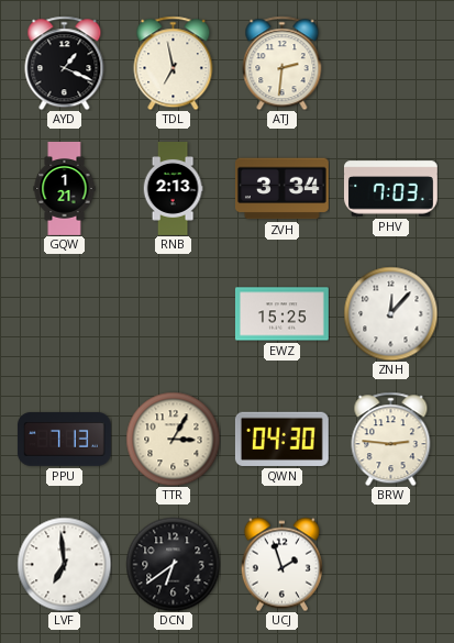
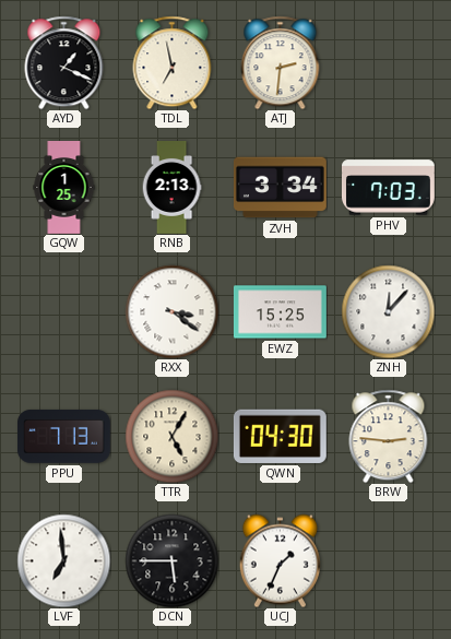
GQW: 1:21 -> 1:25 (64, 188)
RXX: none -> 3:21 (171, 311)
TTR: 3:05 -> 5:05 (171, 436)
DCN: 6:39 -> 5:45 (171, 560)
UCJ: 1:57 -> 1:34 (280, 560)
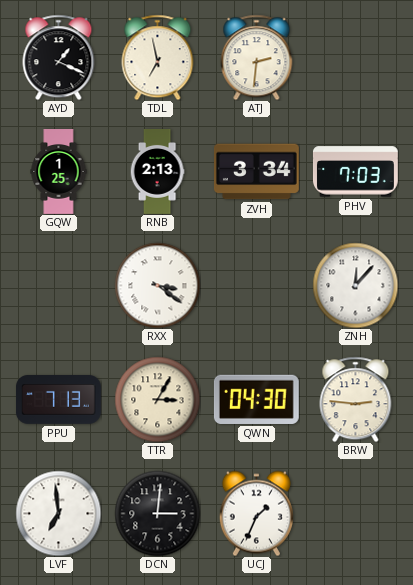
EWZ: 15:25 -> none (280, 312)
TTR: 5:05 -> 3:05 (157, 399)
DCN: 5:45 -> 3:01 (157, 513)
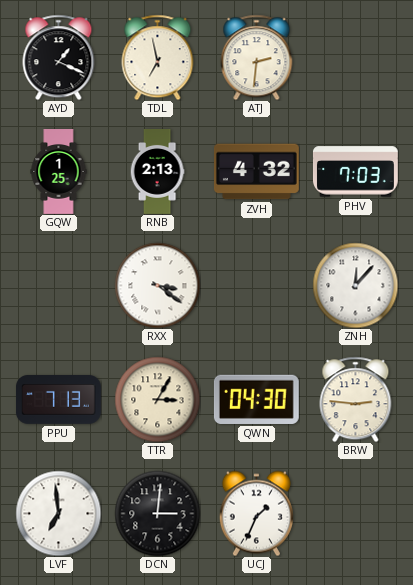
ZVH: 3:34 -> 4:32 (256, 172)
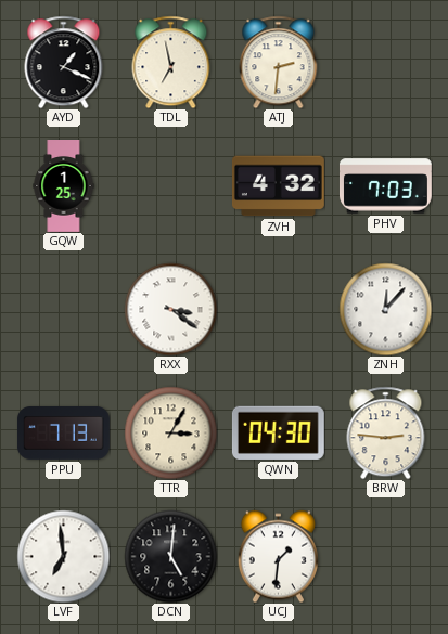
RNB: 2:13 -> none (157, 172)
DCN: 3:01 -> 5:01 (170, 556)
UCJ: 1:34 -> 1:31 (278, 556)
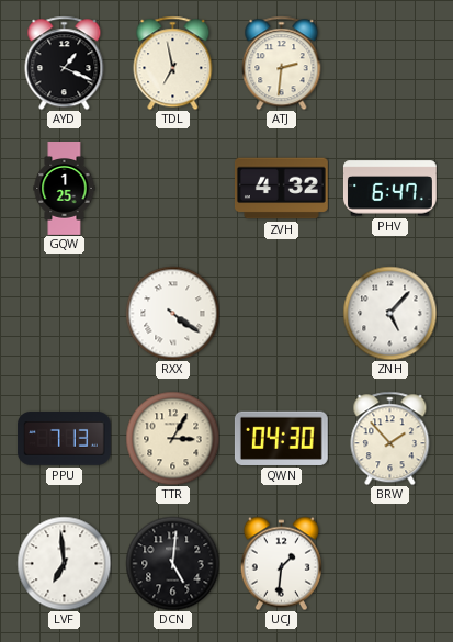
PHV: 7:03 -> 6:47 (389, 189)
RXX: 3:21 -> 4:21 (172, 313)
ZNH: 12:07 -> 5:07 (389, 313)
BRW: 2:46 -> 1:53 (390, 438)
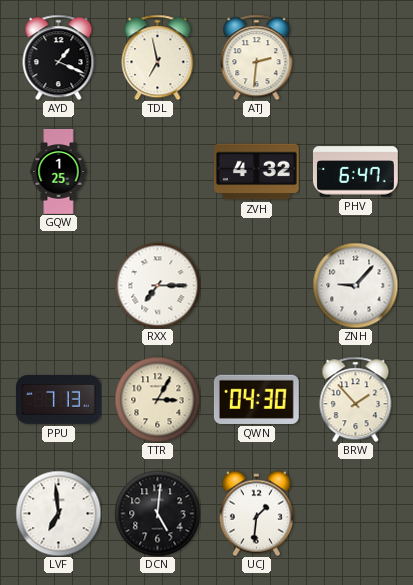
RXX: 4:21 -> 7:15 (157, 285)
ZNH: 5:07 -> 9:07 (355, 285)
